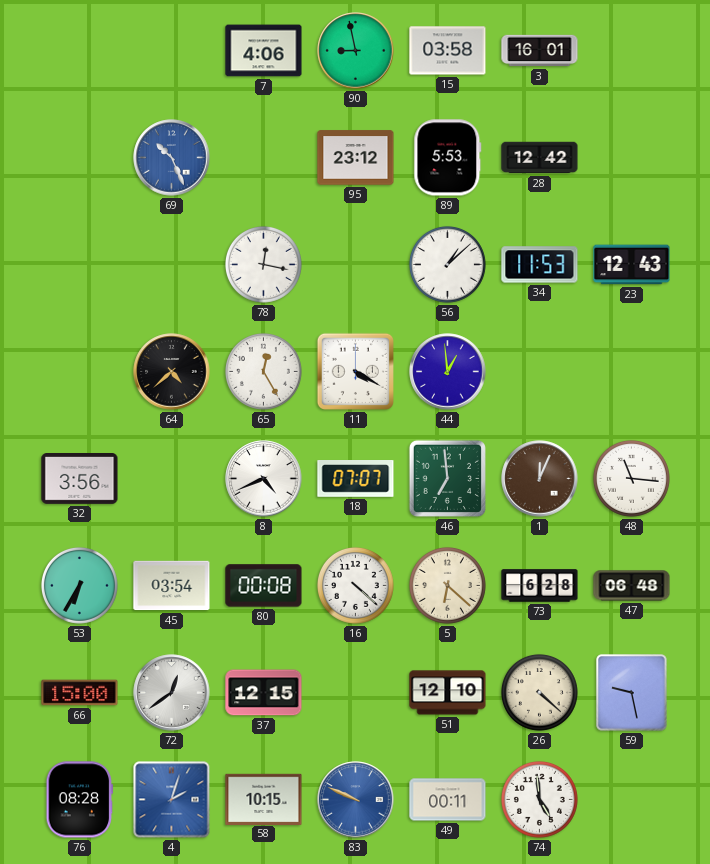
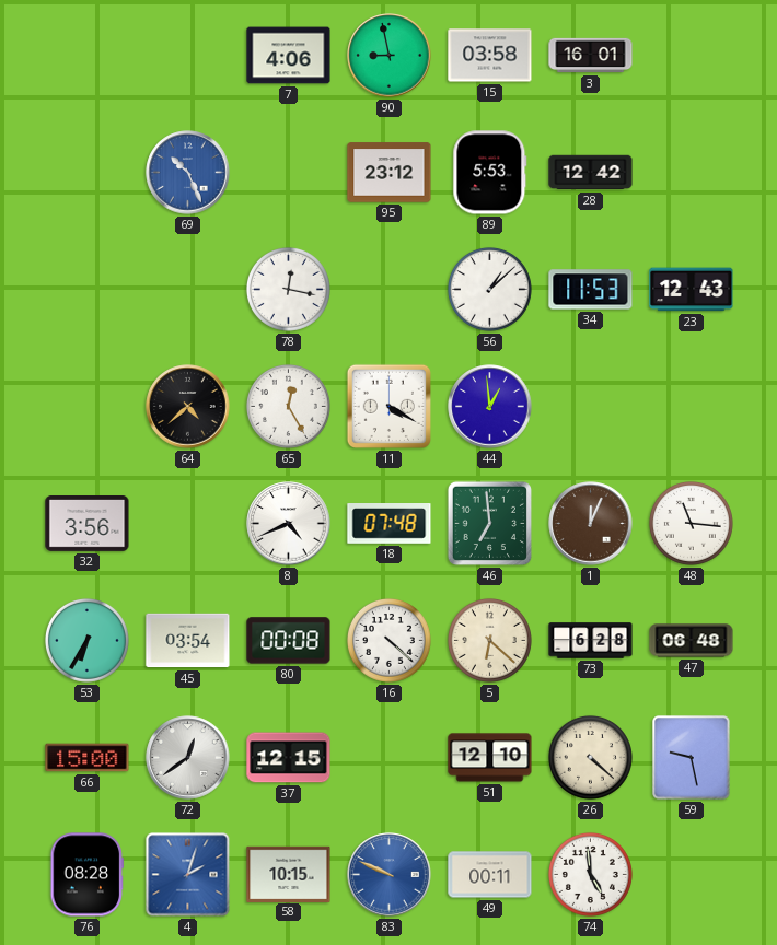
18: 07:07 -> 07:48 (390, 524)
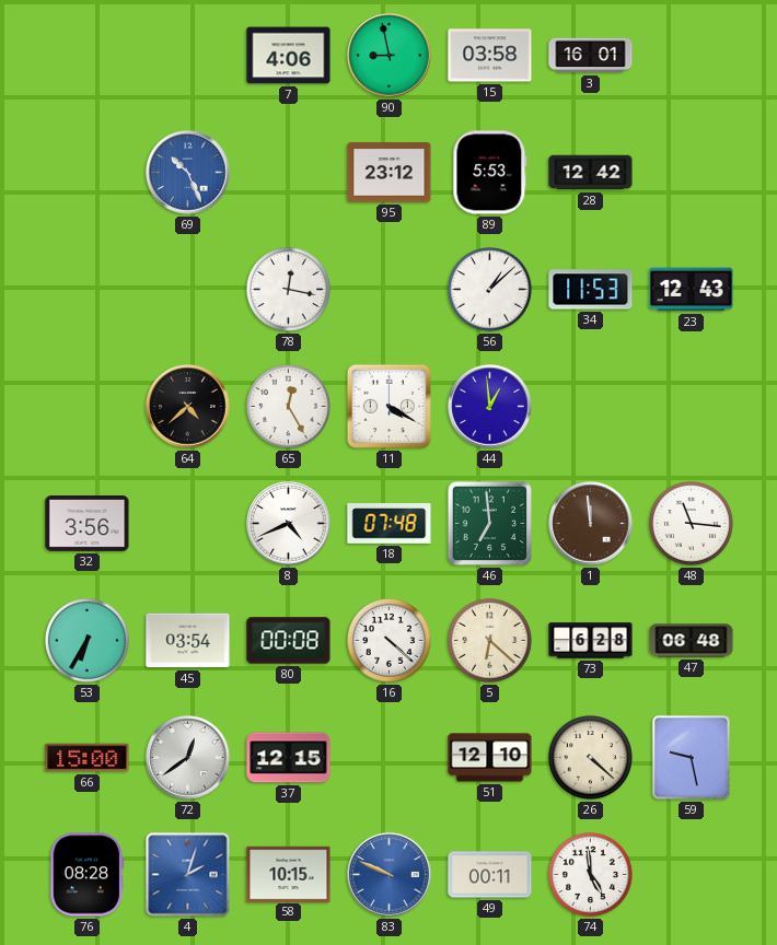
1: 12:04 -> 11:59 (591, 524)
